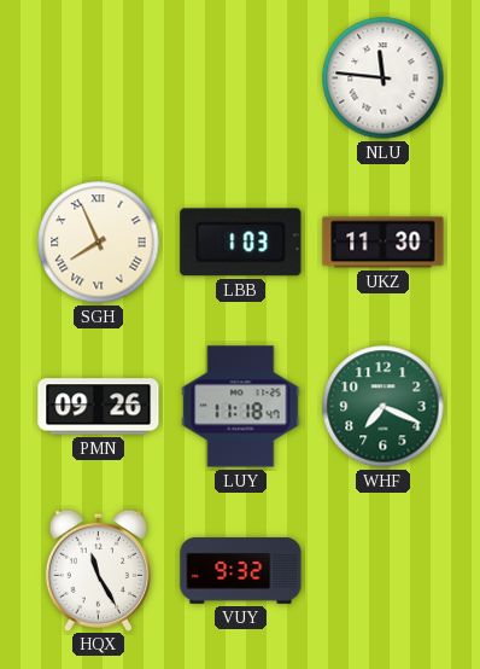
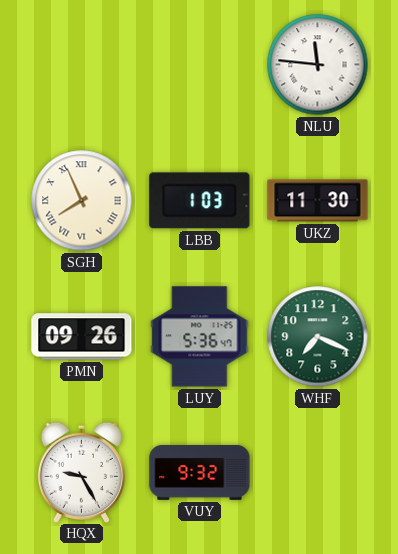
LUY: 11:18 -> 5:36 (200, 337)
HQX: 11:25 -> 9:25 (81, 472)
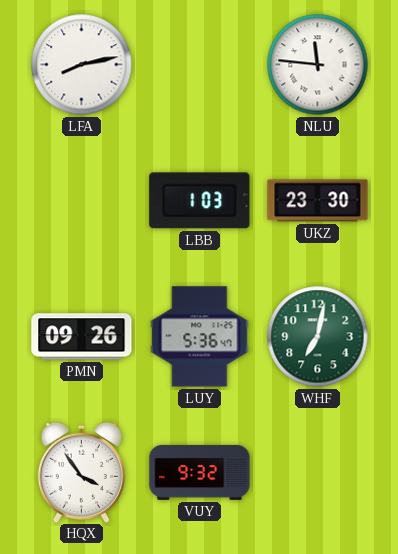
LFA: none -> 8:13 (82, 65)
SGH: 7:56 -> none (82, 201)
UKZ: 11:30 -> 23:30 (318, 201)
WHF: 7:19 -> 7:02 (318, 337)
HQX: 9:25 -> 3:54 (81, 472)
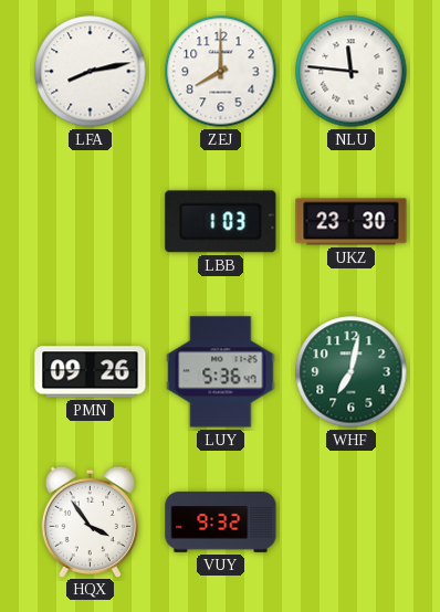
ZEJ: none -> 8:00 (221, 72)
